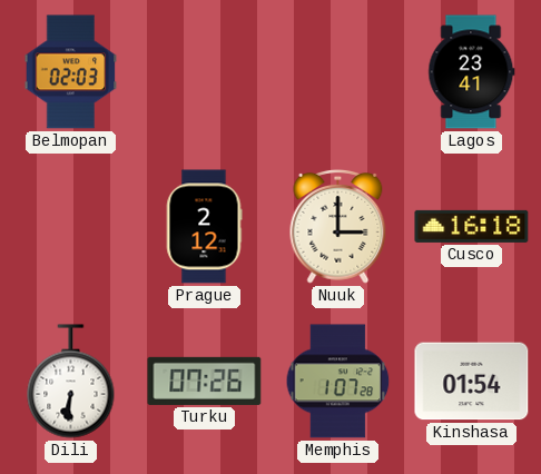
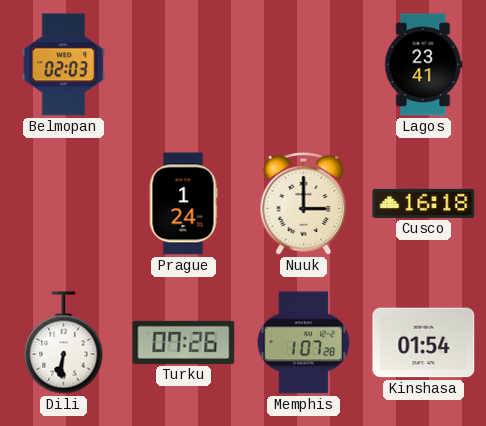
Prague: 2:12 -> 1:24 (183, 204)
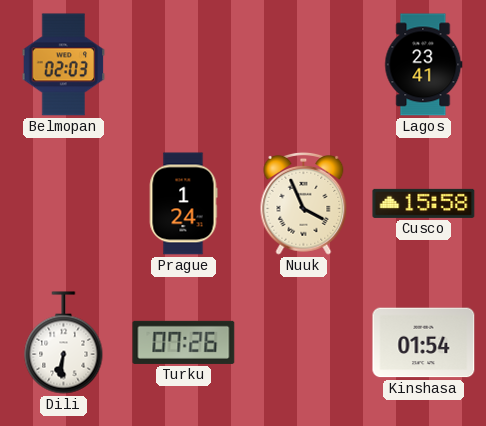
Nuuk: 3:00 -> 3:56 (304, 203)
Cusco: 16:18 -> 15:58 (424, 203)
Memphis: 1:07 -> none (304, 343)
